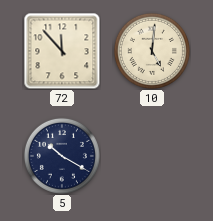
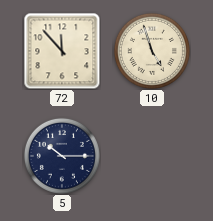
10: 5:01 -> 4:57 (152, 51)
5: 10:20 -> 10:15 (62, 156)
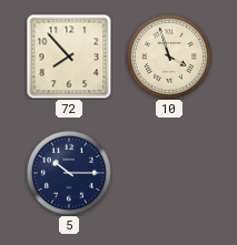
72: 11:53 -> 7:53 (69, 57)
10: 4:57 -> 3:57 (169, 57)
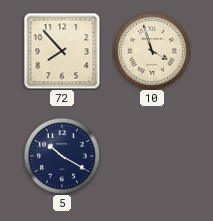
5: 10:15 -> 10:20 (62, 156)
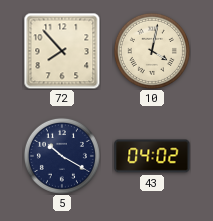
10: 3:57 -> 4:02 (152, 51)
43: none -> 04:02 (152, 156)
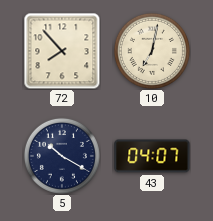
10: 4:02 -> 7:02 (152, 51)
43: 04:02 -> 04:07 (152, 156)
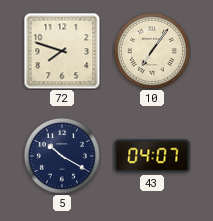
72: 7:53 -> 7:48 (62, 51)
10: 7:02 -> 7:06 (152, 51)
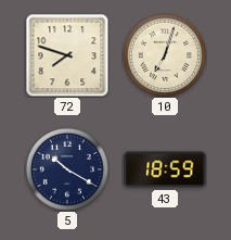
10: 7:06 -> 7:03 (165, 55)
43: 04:07 -> 18:59 (165, 169)
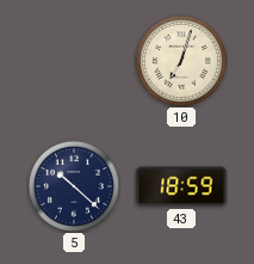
72: 7:48 -> none (67, 55)
5: 10:20 -> 10:22 (74, 186)
